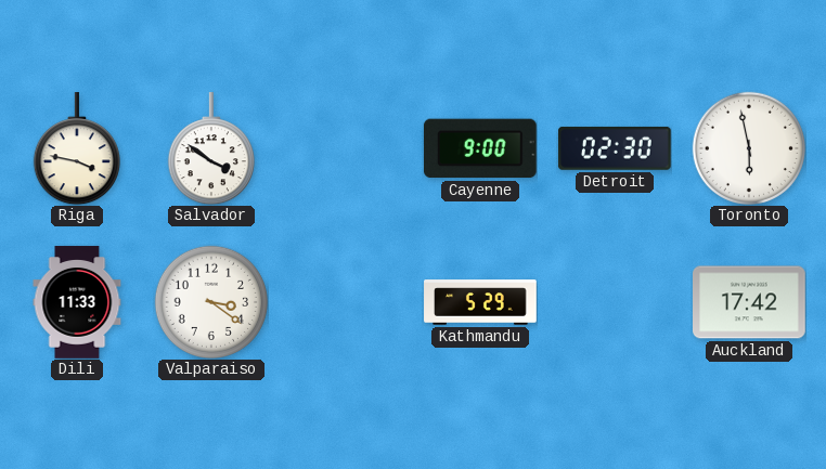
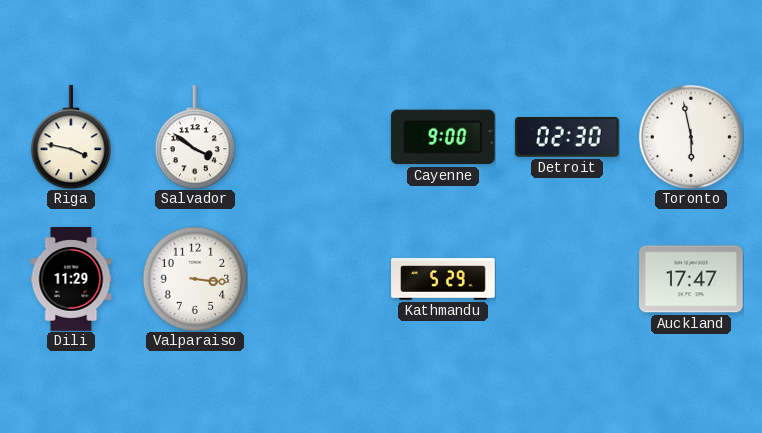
Dili: 11:33 -> 11:29 (71, 279)
Valparaiso: 3:21 -> 3:16 (194, 278)
Auckland: 17:42 -> 17:47 (692, 279)
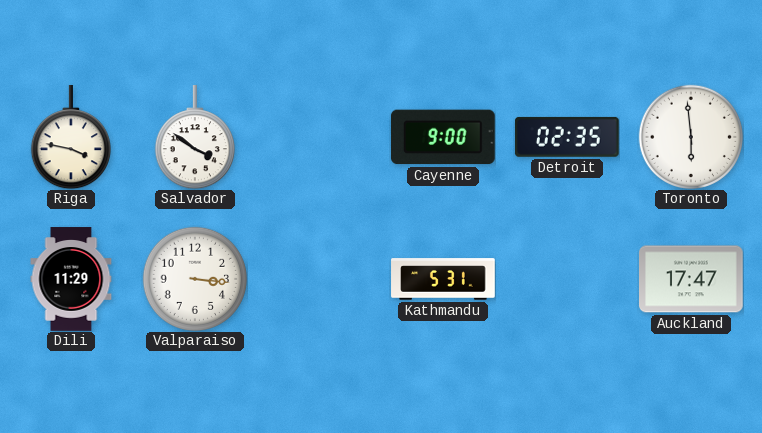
Detroit: 02:30 -> 02:35 (567, 137)
Toronto: 5:58 -> 5:59 (690, 136)
Kathmandu: 5:29 -> 5:31 (443, 279)
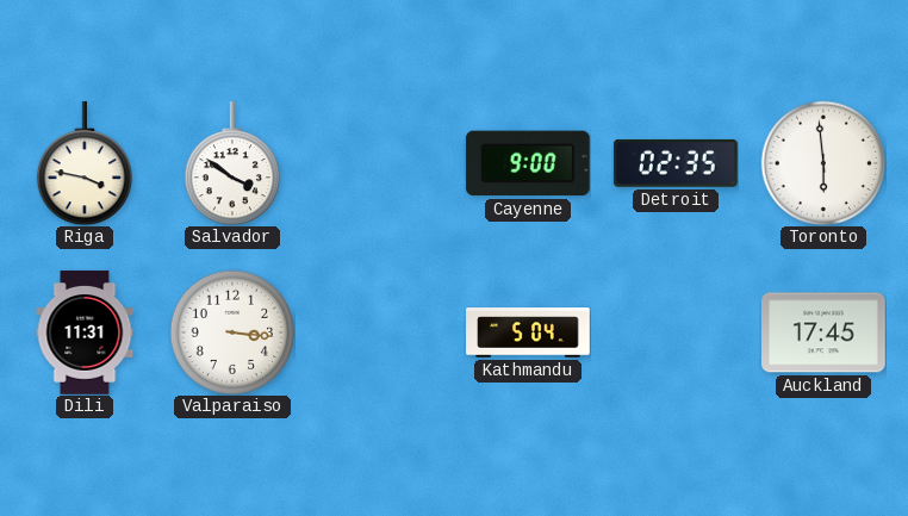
Dili: 11:29 -> 11:31 (85, 332)
Kathmandu: 5:31 -> 5:04 (528, 332)
Auckland: 17:47 -> 17:45 (825, 332)
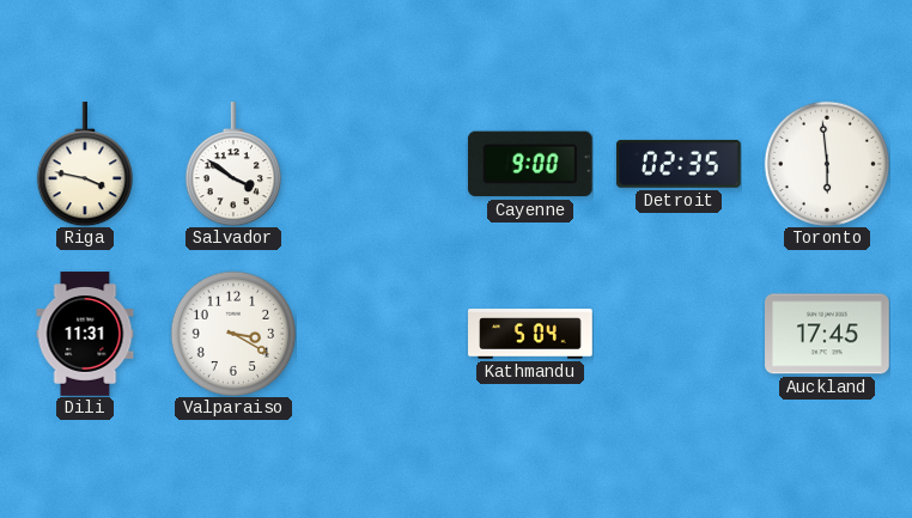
Valparaiso: 3:16 -> 3:20 (232, 333)
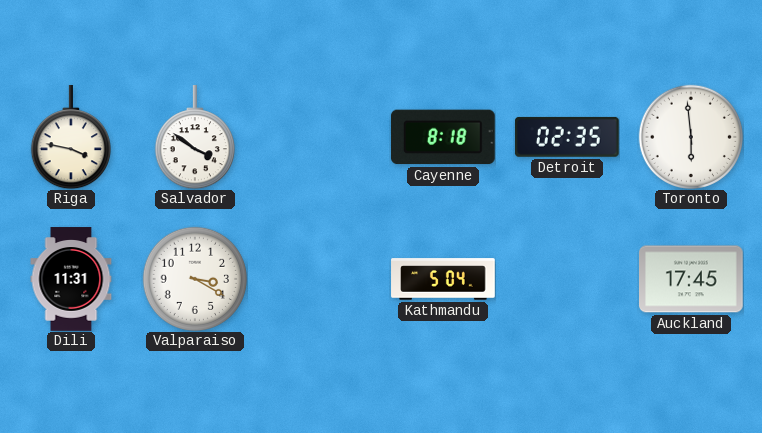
Cayenne: 9:00 -> 8:18 (443, 137)
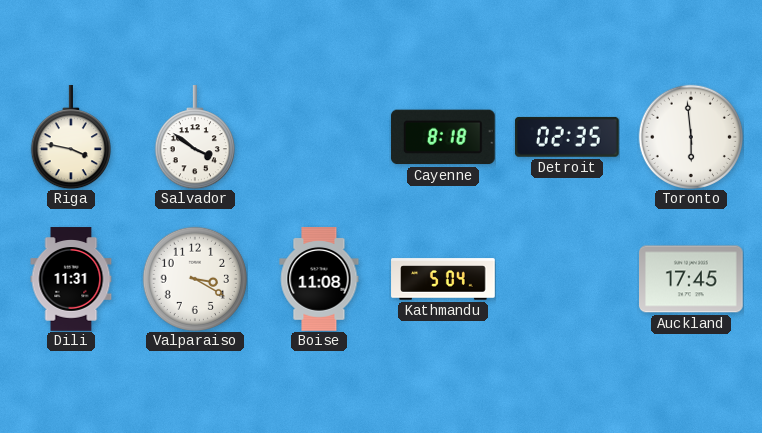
Boise: none -> 11:08 (319, 279)
